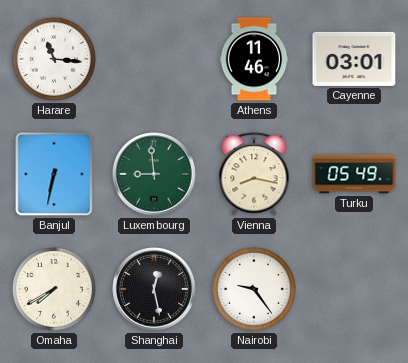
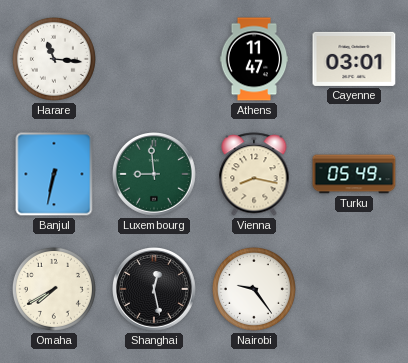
Athens: 11:46 -> 11:47 (254, 59)
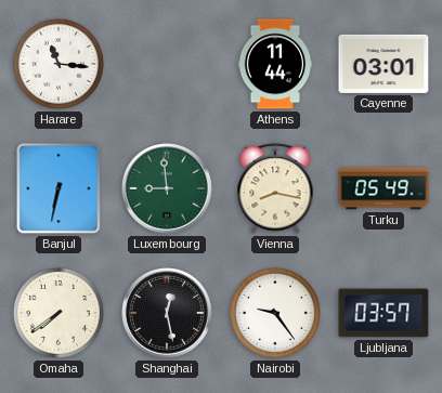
Athens: 11:47 -> 11:44 (275, 64)
Omaha: 7:40 -> 7:39 (58, 313)
Ljubljana: none -> 03:57 (383, 313)
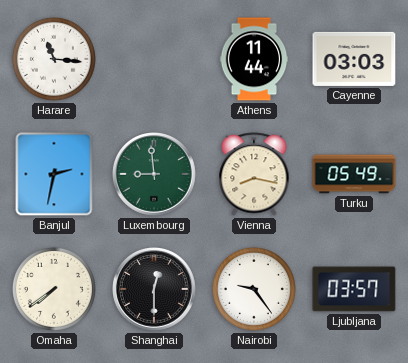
Cayenne: 03:01 -> 03:03 (354, 59)
Banjul: 6:32 -> 2:32 (54, 174)
Shanghai: 12:28 -> 12:30 (155, 290)
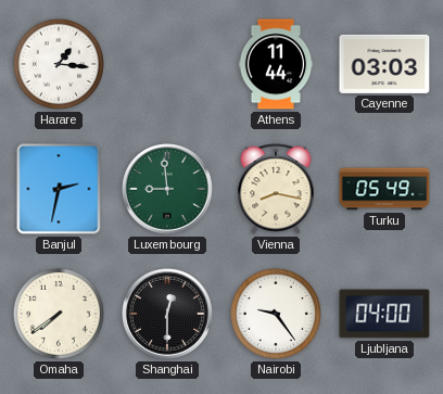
Harare: 11:16 -> 1:16 (59, 64)
Ljubljana: 03:57 -> 04:00 (384, 314)
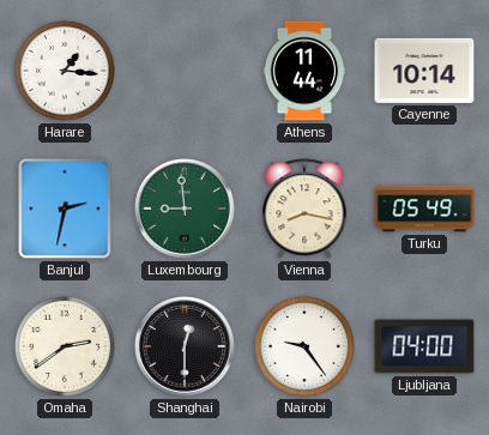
Cayenne: 03:03 -> 10:14 (424, 71)
Omaha: 7:39 -> 2:39 (65, 346)
